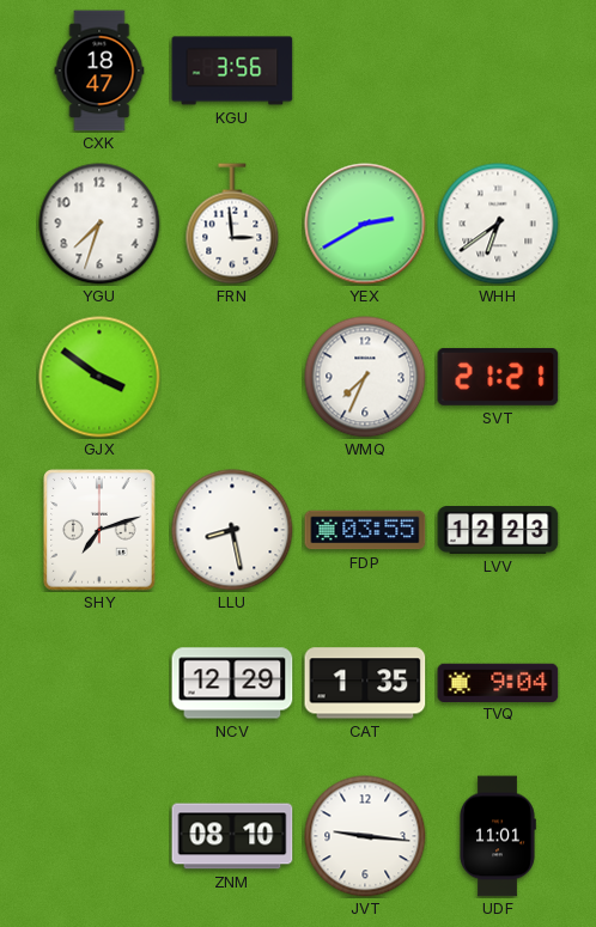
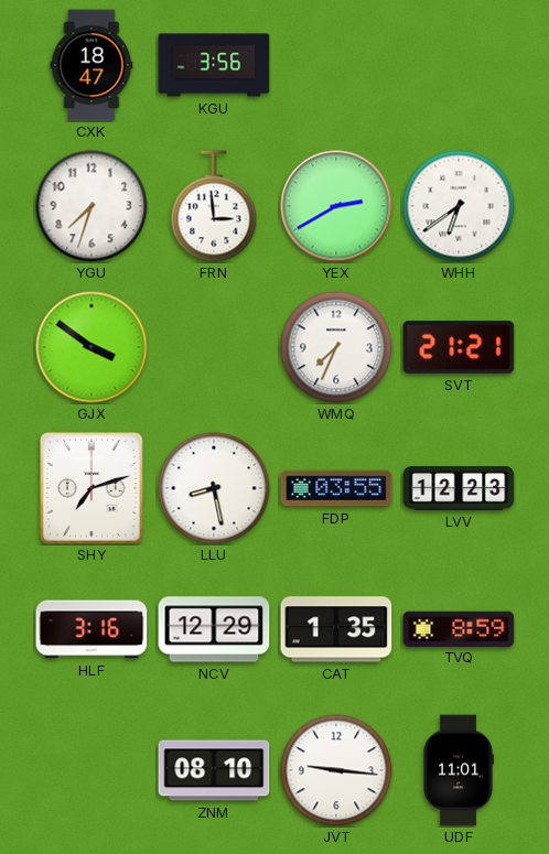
HLF: none -> 3:16 (91, 629)
TVQ: 9:04 -> 8:59 (459, 628)
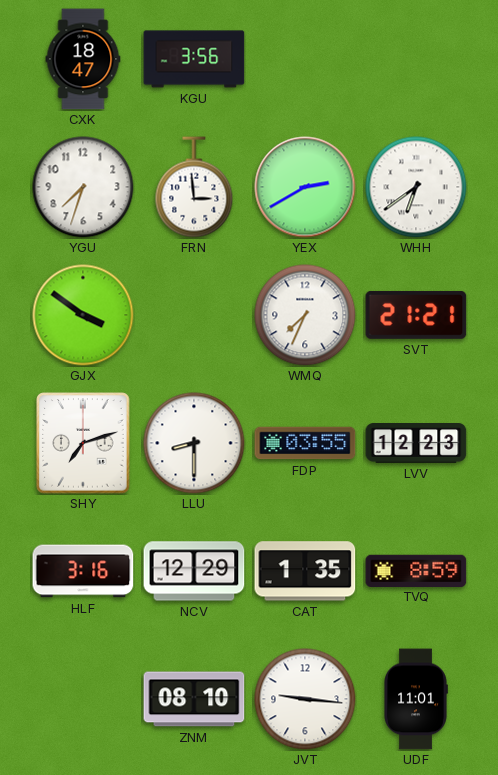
LLU: 8:28 -> 8:30 (194, 443)
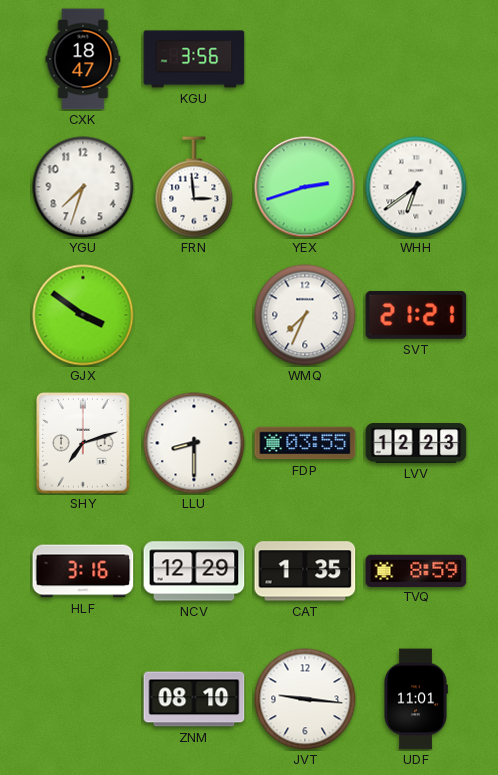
YEX: 2:40 -> 2:42 (305, 187)
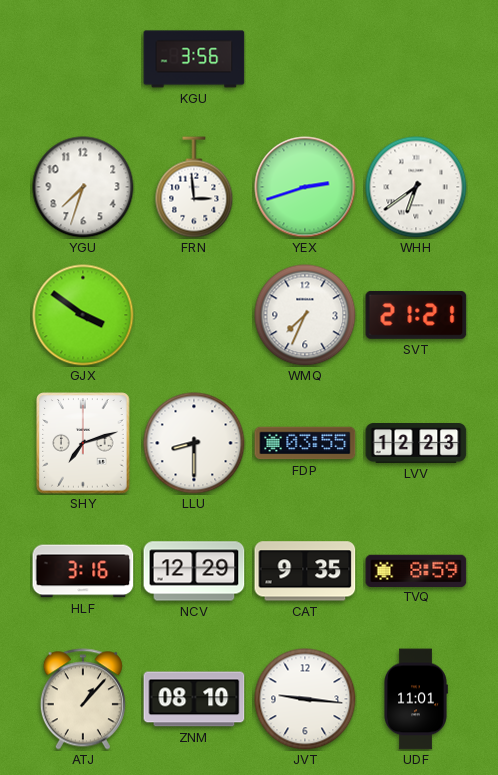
CXK: 18:47 -> none (83, 59)
CAT: 1:35 -> 9:35 (305, 571)
ATJ: none -> 1:07 (83, 699)
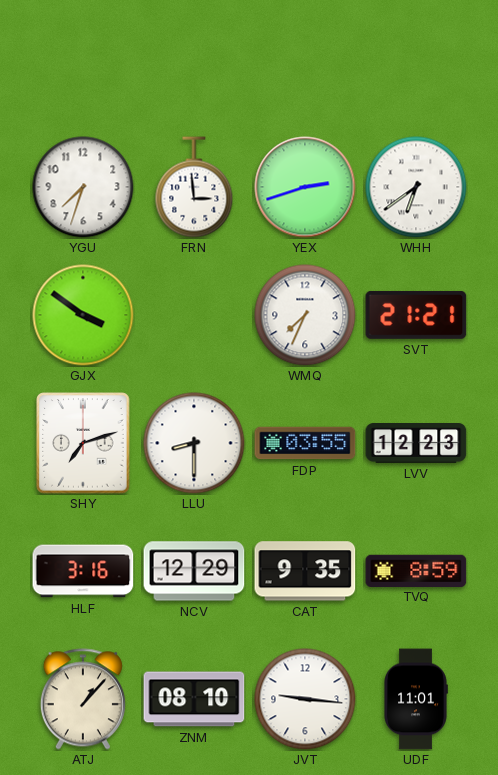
KGU: 3:56 -> none (194, 59)
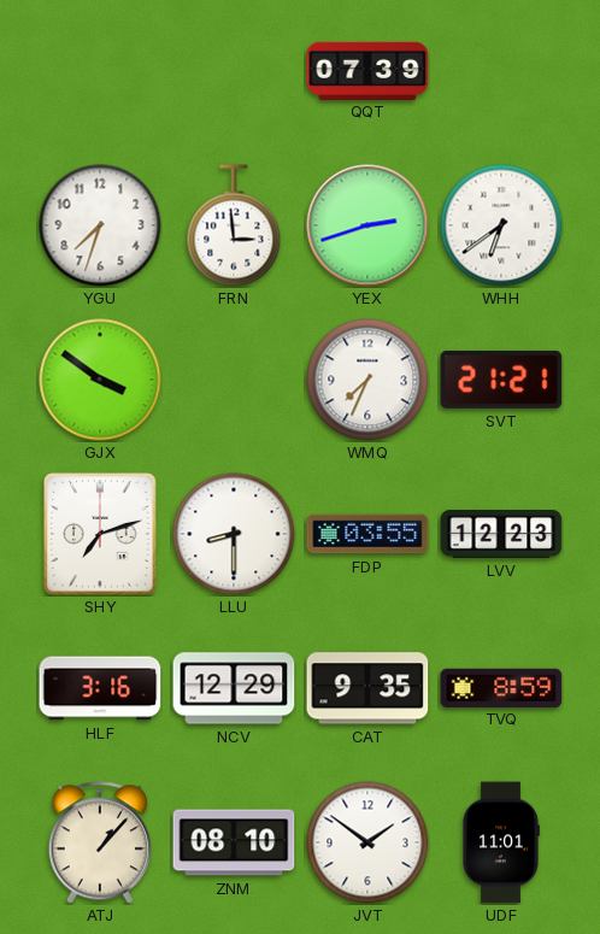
QQT: none -> 07:39 (367, 70)
JVT: 9:16 -> 1:51 (367, 842)
